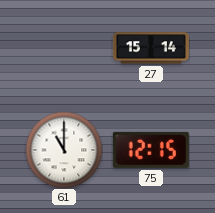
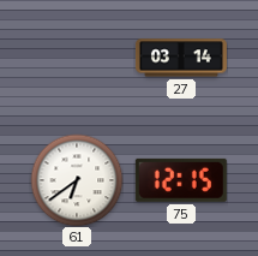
27: 15:14 -> 03:14 (181, 58)
61: 11:00 -> 6:39 (77, 180)
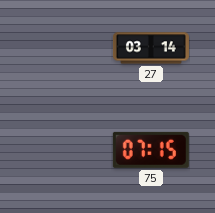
61: 6:39 -> none (77, 180)
75: 12:15 -> 07:15 (151, 150)
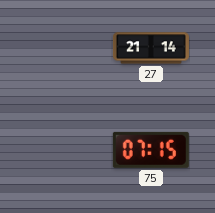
27: 03:14 -> 21:14 (151, 48)
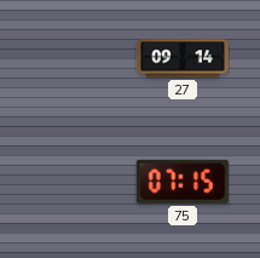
27: 21:14 -> 09:14 (183, 58)
